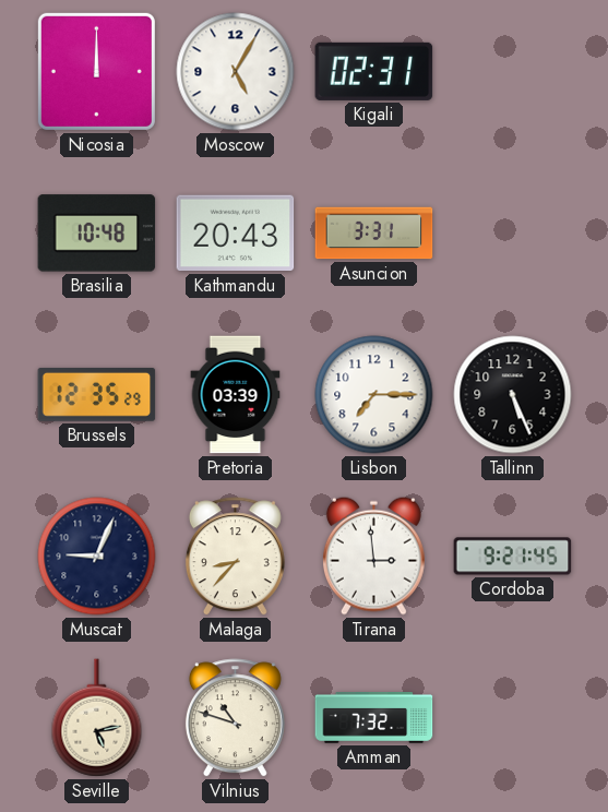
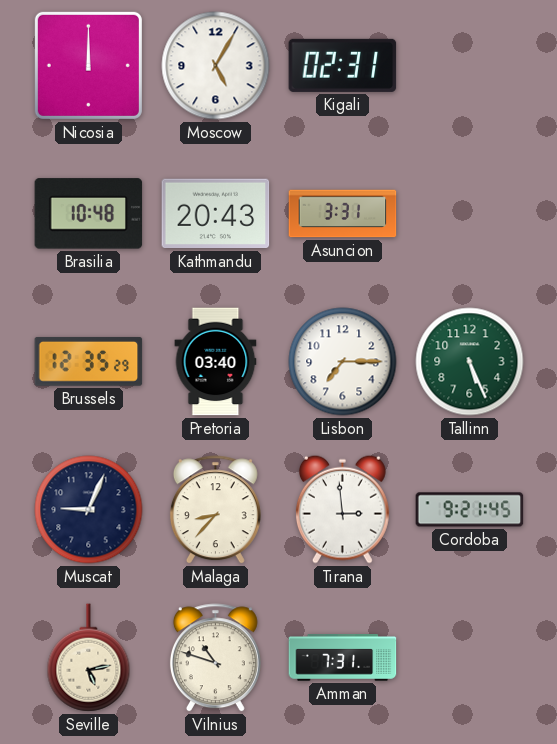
Pretoria: 03:39 -> 03:40 (216, 362)
Tallinn dial: black -> green (470, 362)
Amman: 7:32 -> 7:31 (343, 658)
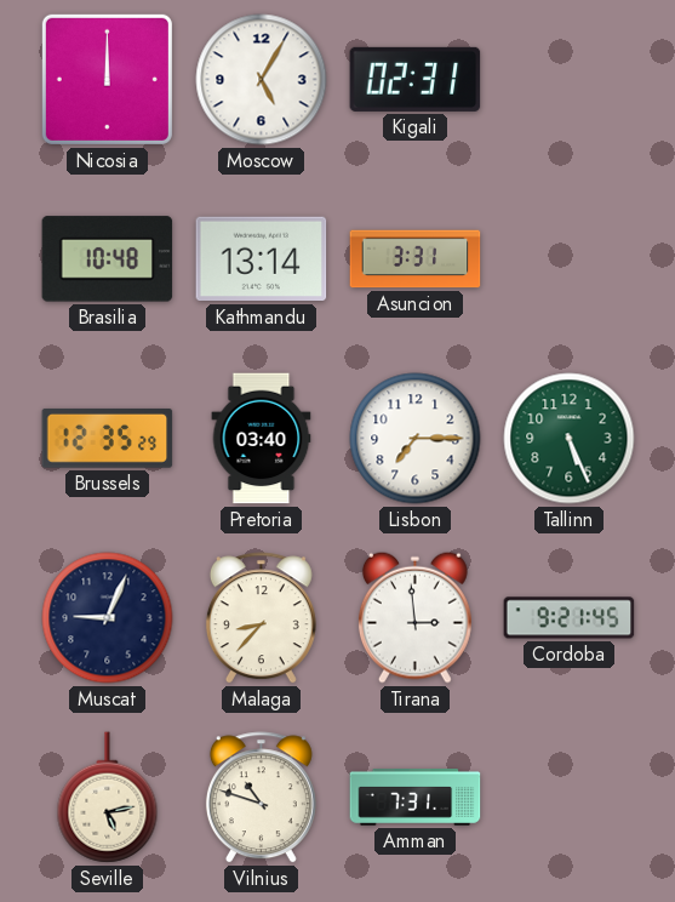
Kathmandu: 20:43 -> 13:14 (262, 259)
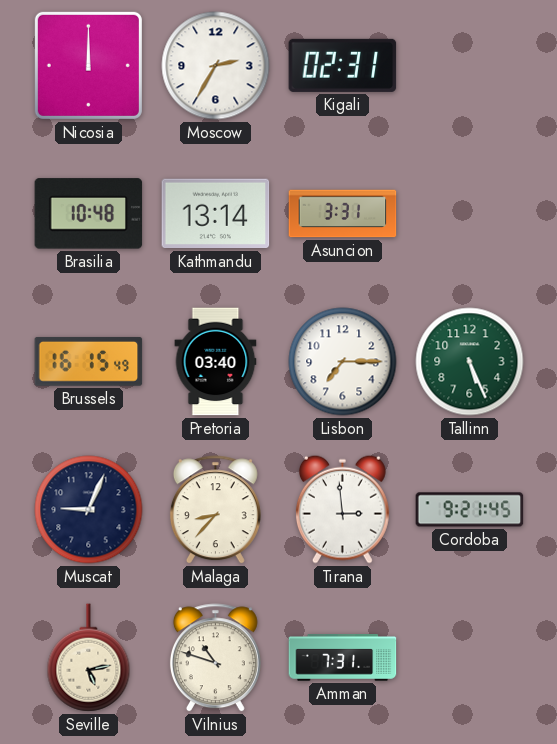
Moscow: 5:05 -> 2:35 (216, 66)
Brussels: 12:35 -> 16:15 (89, 361)
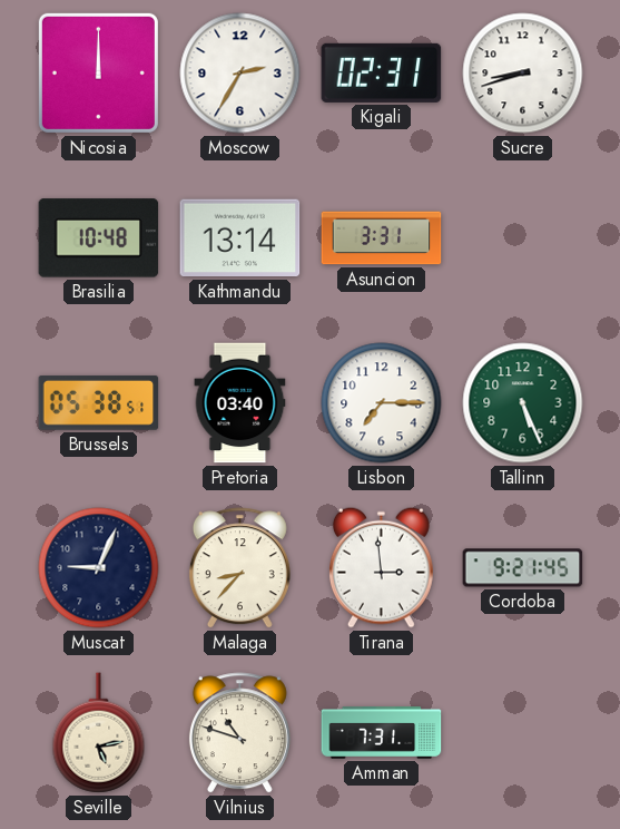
Sucre: none -> 8:42 (523, 74)
Brussels: 16:15 -> 05:38 (99, 402)
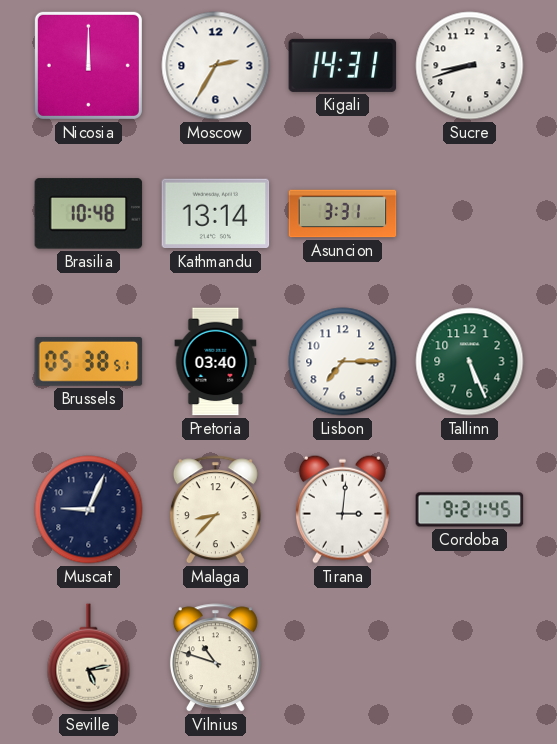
Kigali: 02:31 -> 14:31 (343, 65)
Tirana: 2:59 -> 3:01 (342, 509)
Amman: 7:31 -> none (382, 733)
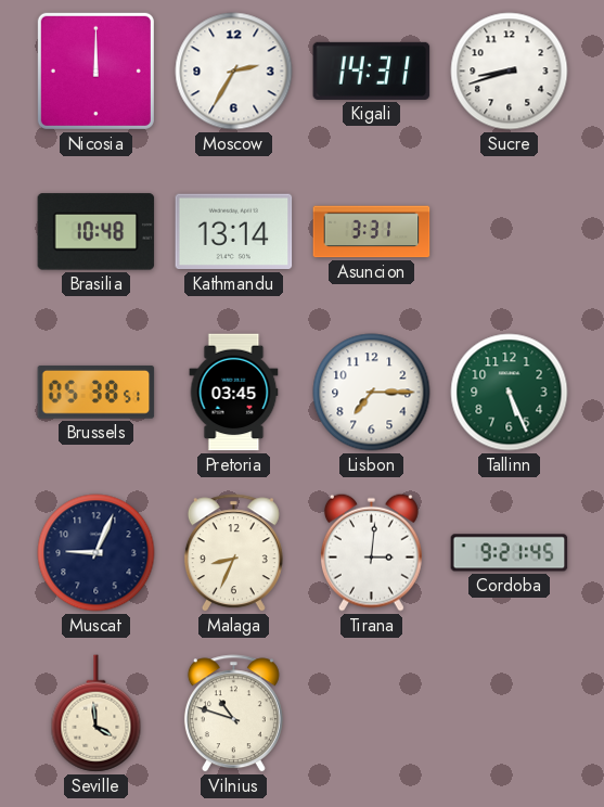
Pretoria: 03:40 -> 03:45 (234, 393)
Malaga: 8:37 -> 8:34 (233, 553)
Seville: 5:13 -> 3:59 (97, 714)
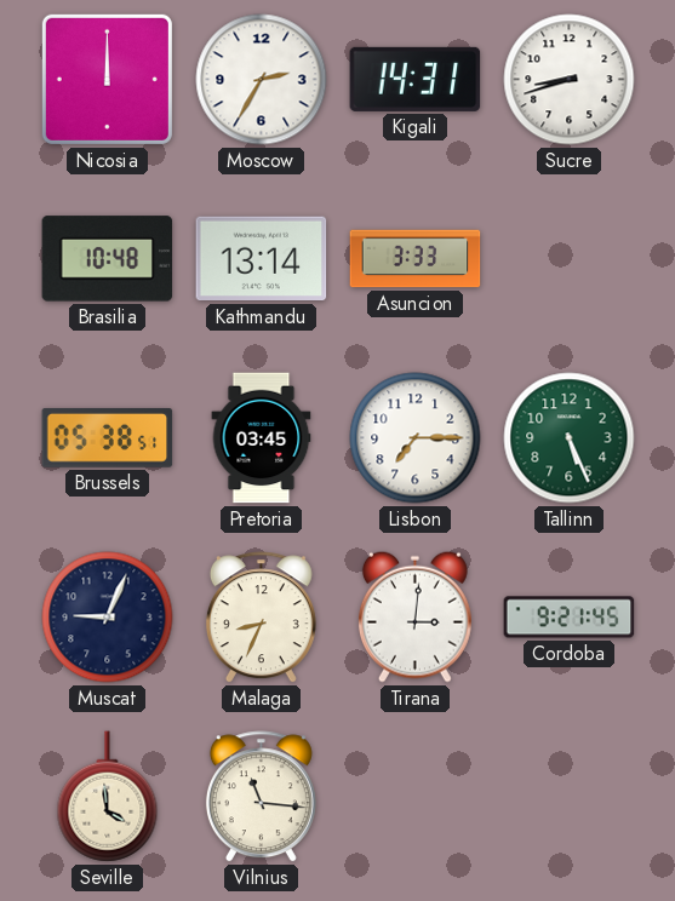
Asuncion: 3:31 -> 3:33 (416, 259)
Vilnius: 10:48 -> 11:16 (261, 797)
